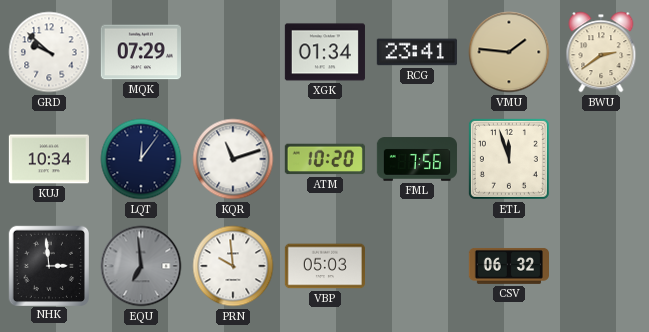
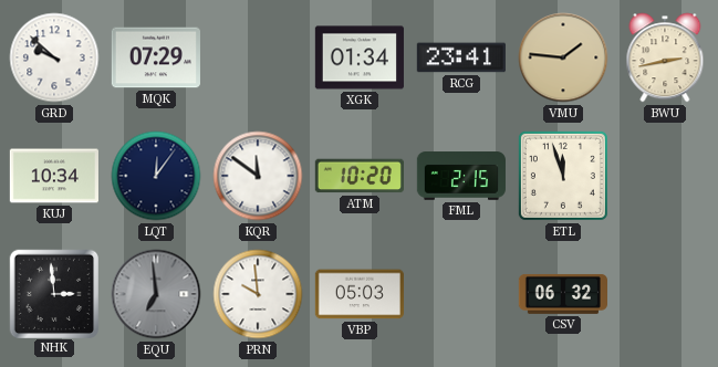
BWU: 2:39 -> 2:43 (665, 57)
KQR: 11:12 -> 11:51 (258, 176)
FML: 7:56 -> 2:15 (461, 176)
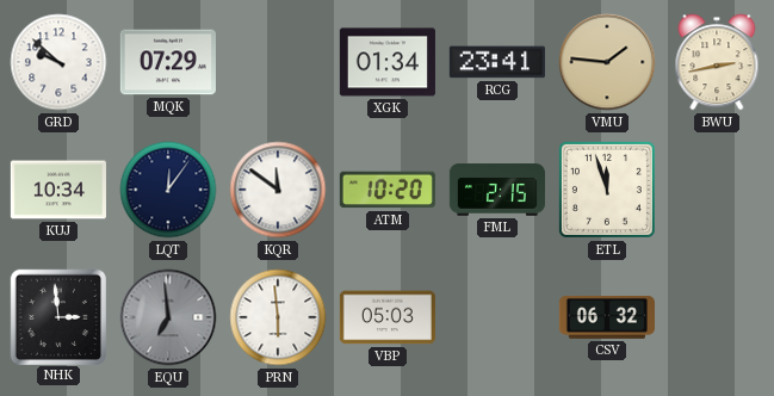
PRN: 9:59 -> 5:59 (278, 317)
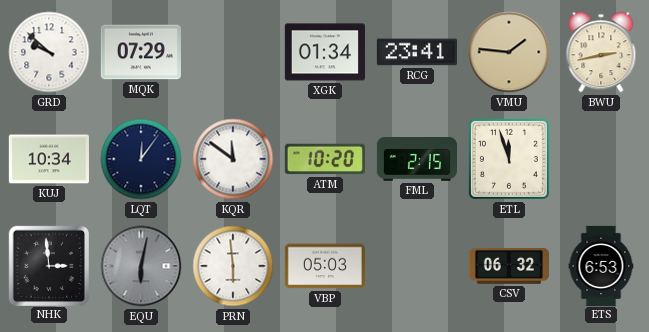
EQU: 6:59 -> 6:02 (141, 266)
ETS: none -> 6:53 (601, 265)
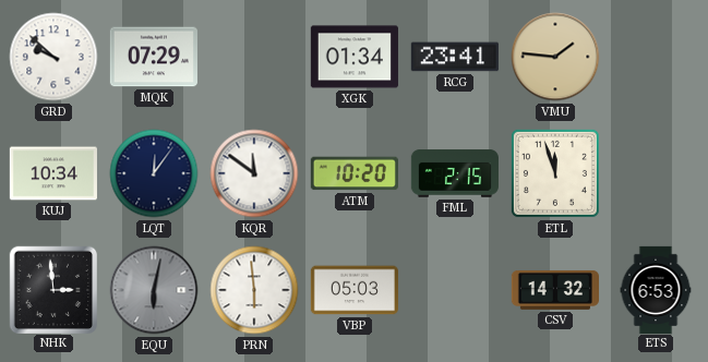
BWU: 2:43 -> none (601, 52)
CSV: 06:32 -> 14:32 (554, 290)
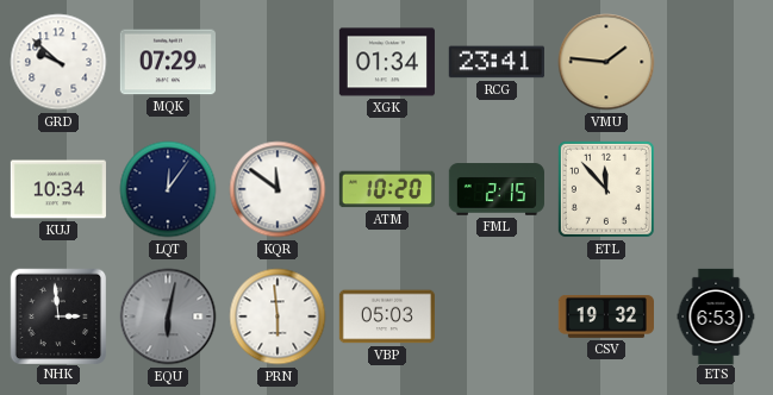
ETL: 11:57 -> 11:53 (606, 189)
CSV: 14:32 -> 19:32 (605, 316)
